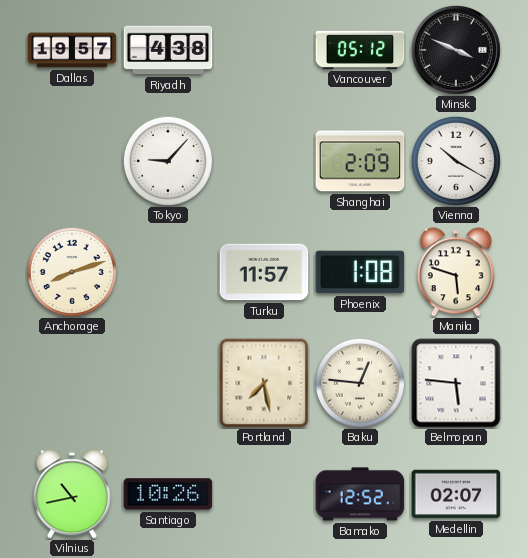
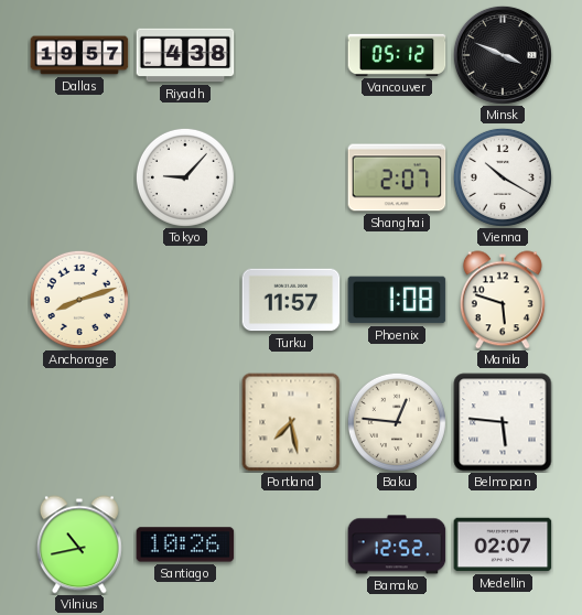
Shanghai: 2:09 -> 2:07 (397, 177)
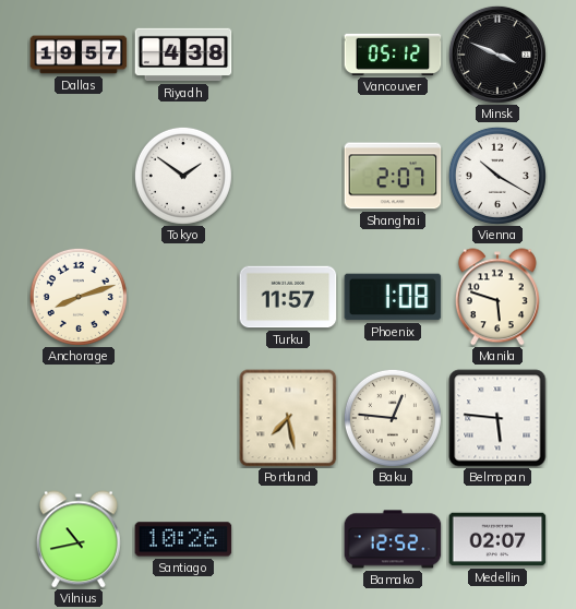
Tokyo: 9:07 -> 1:51 (183, 176)
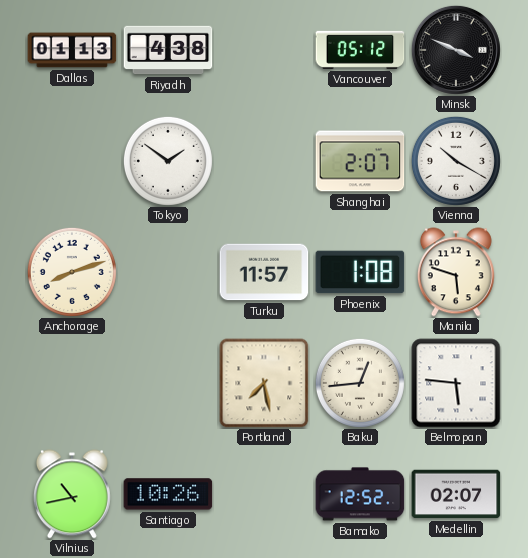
Dallas: 19:57 -> 01:13 (72, 50)
Baku: 12:46 -> 12:44 (360, 383)
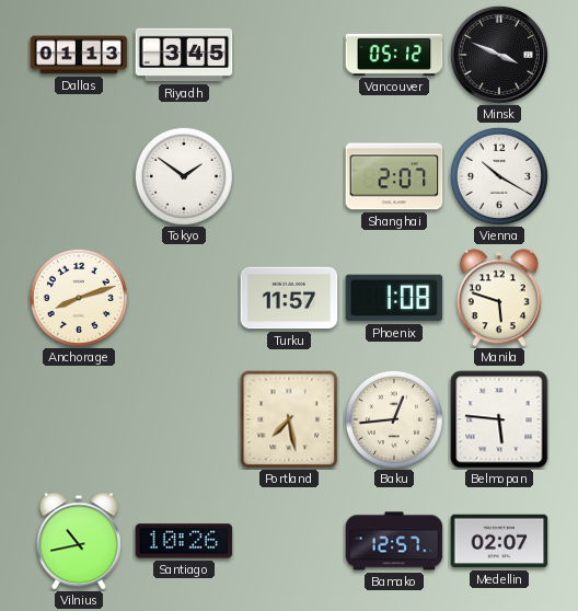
Riyadh: 4:38 -> 3:45 (184, 55)
Bamako: 12:52 -> 12:57 (394, 541)
